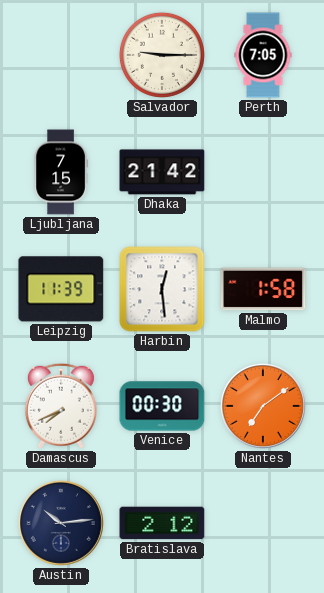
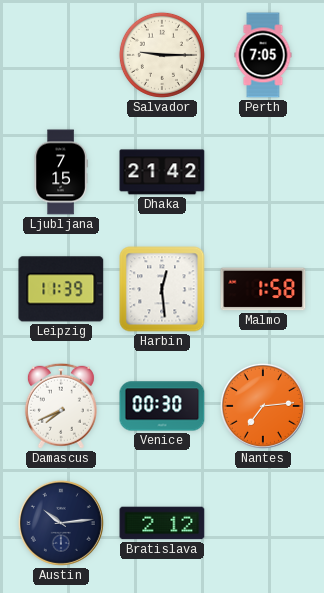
Nantes: 7:09 -> 7:14 (263, 406)
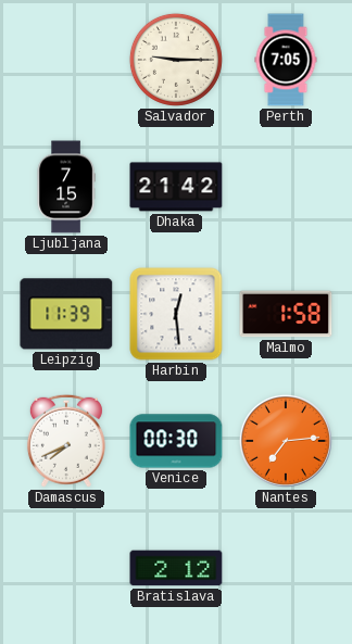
Austin: 10:14 -> none (61, 523)
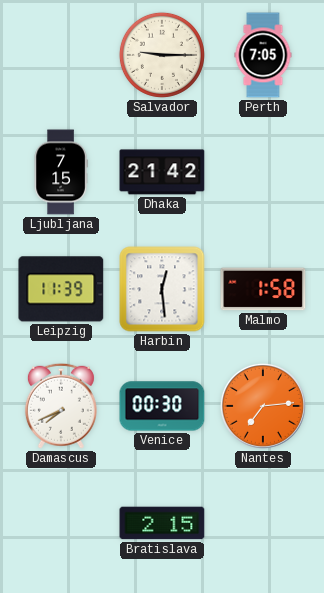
Bratislava: 2:12 -> 2:15 (162, 523)
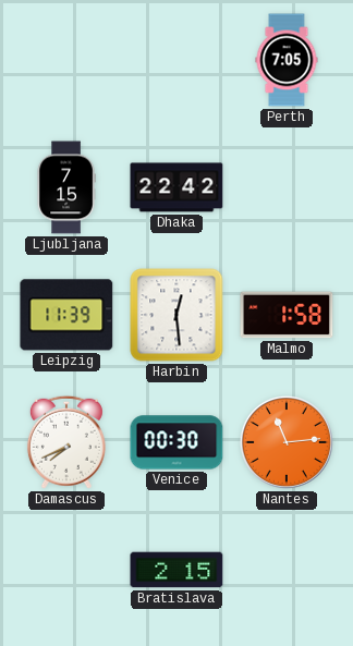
Salvador: 9:15 -> none (162, 55)
Dhaka: 21:42 -> 22:42 (176, 187)
Nantes: 7:14 -> 11:14 (287, 442)
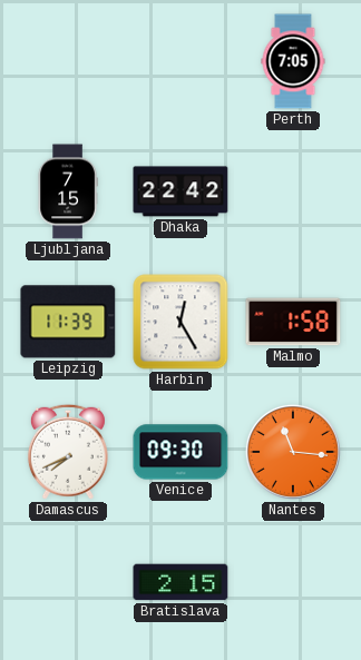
Harbin: 12:29 -> 12:25 (180, 322)
Venice: 00:30 -> 09:30 (180, 452)
Nantes: 11:14 -> 11:16 (293, 452)
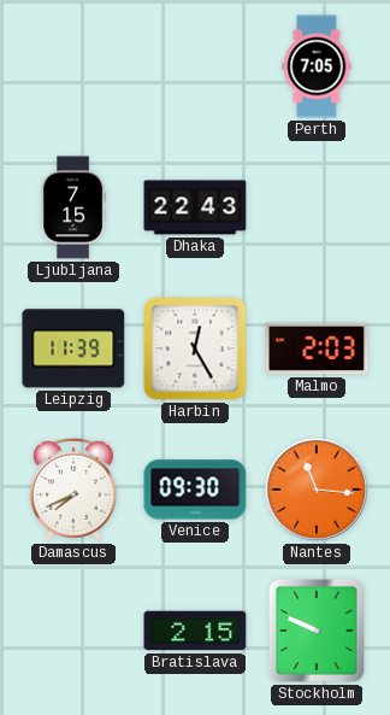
Dhaka: 22:42 -> 22:43 (195, 207)
Malmo: 1:58 -> 2:03 (317, 348)
Stockholm: none -> 9:49 (317, 631)
